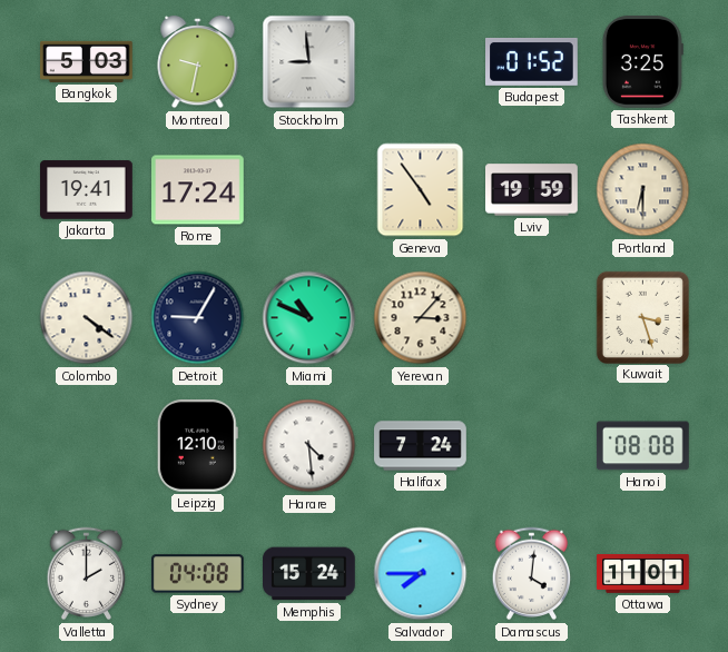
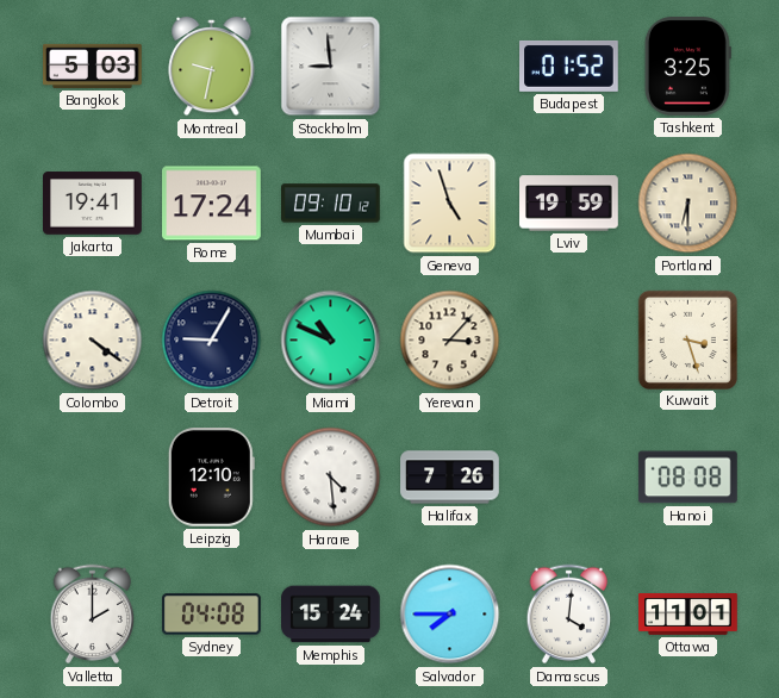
Mumbai: none -> 09:10 (331, 204)
Geneva: 4:54 -> 4:57 (450, 204)
Halifax: 7:24 -> 7:26 (450, 478)
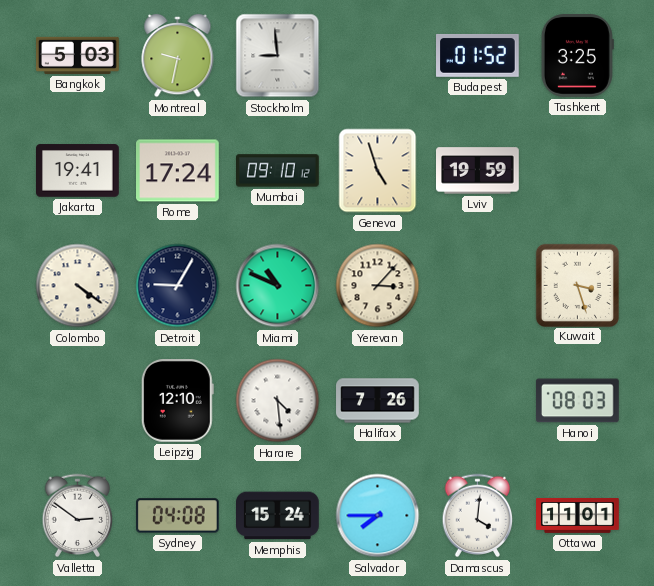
Portland: 6:30 -> none (688, 204)
Hanoi: 08:08 -> 08:03 (578, 401)
Valletta: 2:00 -> 2:51 (78, 516)
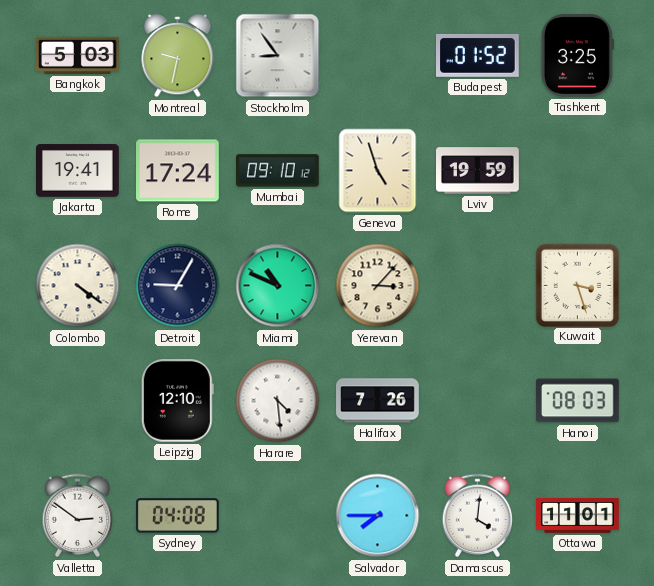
Stockholm: 8:59 -> 8:54 (278, 56)
Memphis: 15:24 -> none (278, 516)
